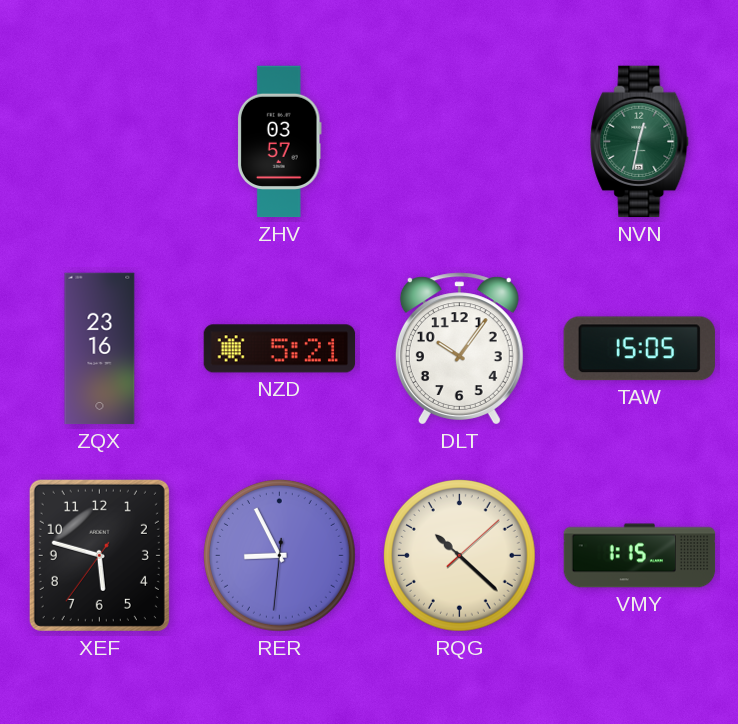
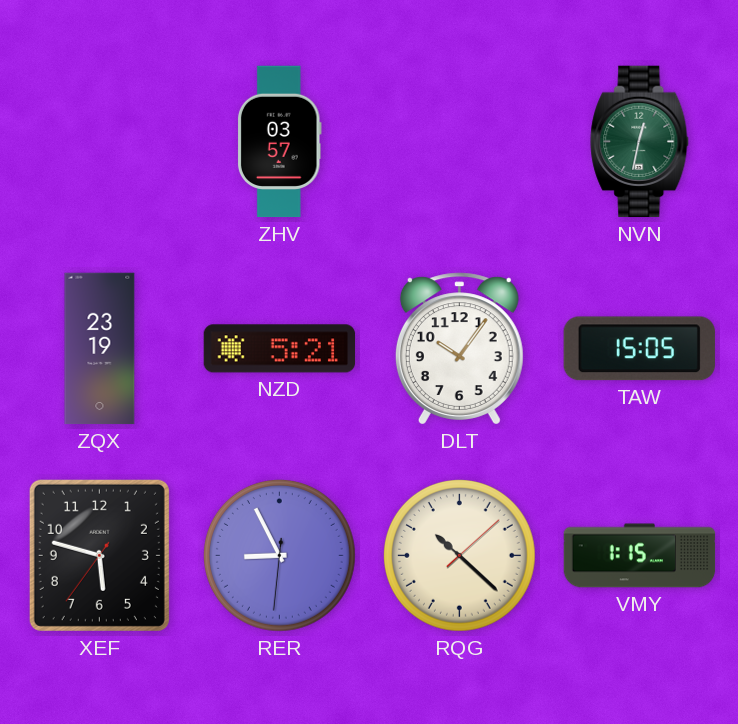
ZQX: 23:16 -> 23:19 (100, 349)
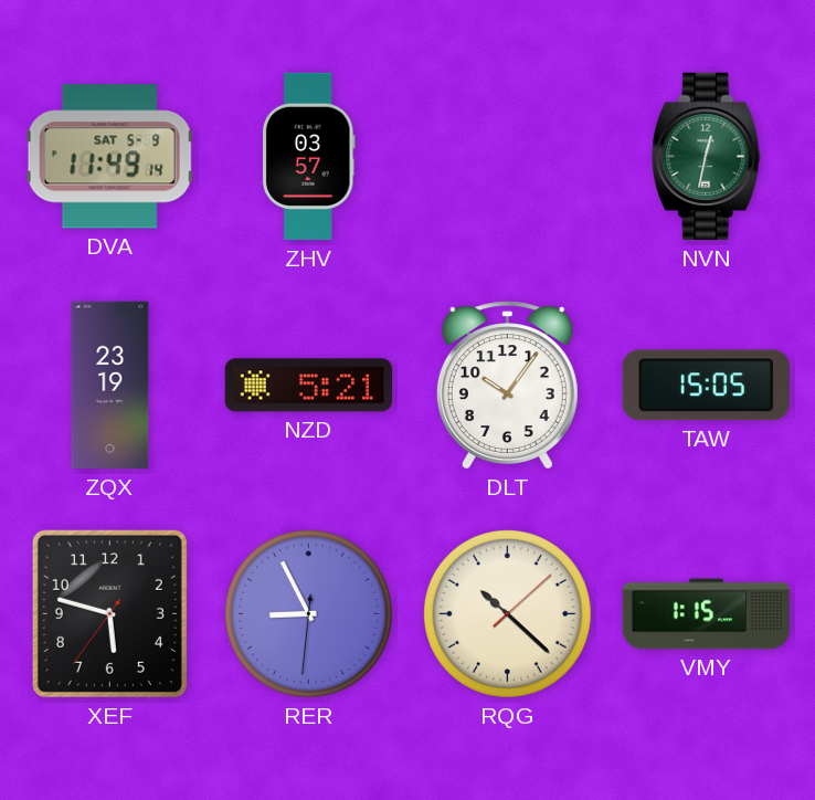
DVA: none -> 11:49 (110, 157)
